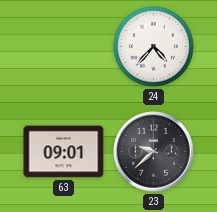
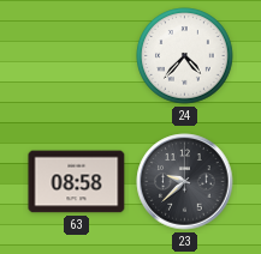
63: 09:01 -> 08:58 (77, 182)
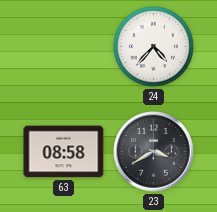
23: 9:38 -> 3:40 (154, 152)
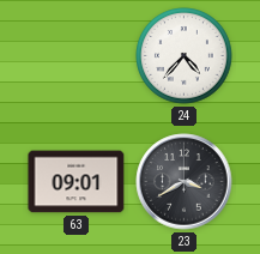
63: 08:58 -> 09:01 (77, 182)
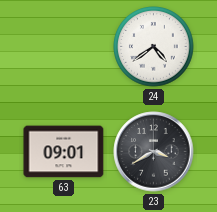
24: 4:37 -> 4:39 (154, 47)
